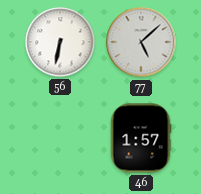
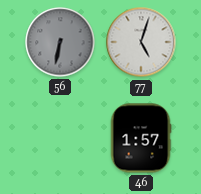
56 dial: white -> grey (60, 42)
77: 5:08 -> 5:03 (141, 42)
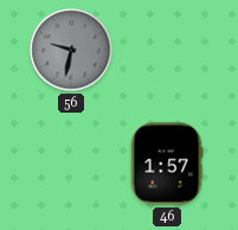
56: 6:32 -> 9:32 (71, 50)
77: 5:03 -> none (141, 42)
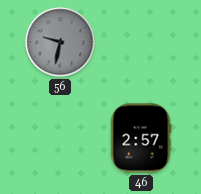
46: 1:57 -> 2:57 (141, 138)
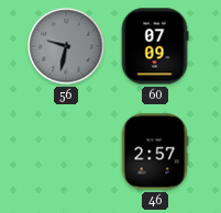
60: none -> 07:09 (155, 46)
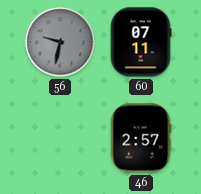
60: 07:09 -> 07:11 (141, 42)
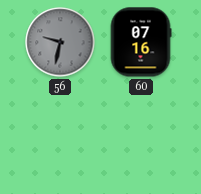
60: 07:11 -> 07:16 (141, 42)
46: 2:57 -> none (141, 138)
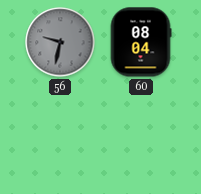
60: 07:16 -> 08:04 (141, 42)
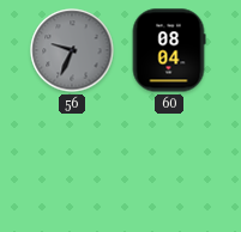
56: 9:32 -> 9:34 (72, 50)
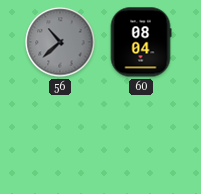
56: 9:34 -> 10:38 (60, 42)
